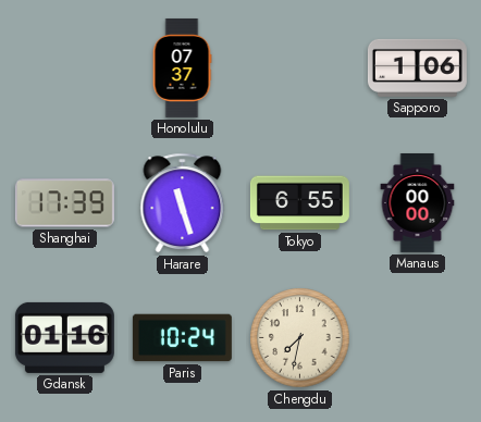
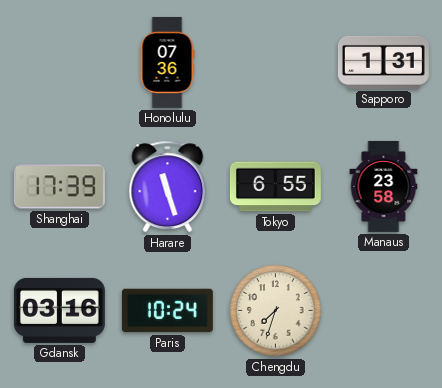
Honolulu: 07:37 -> 07:36 (167, 62)
Sapporo: 1:06 -> 1:31 (383, 62)
Manaus: 00:00 -> 23:58 (384, 186)
Gdansk: 01:16 -> 03:16 (59, 310)
Chengdu: 7:32 -> 7:33 (276, 311)
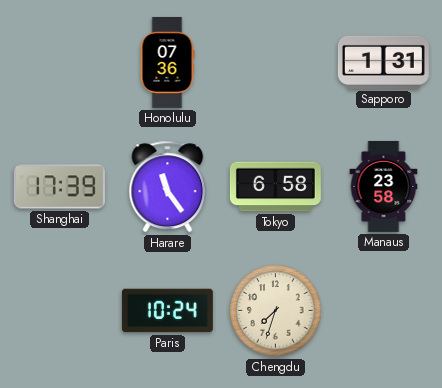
Harare: 11:27 -> 11:24 (168, 187)
Tokyo: 6:55 -> 6:58 (275, 187)
Gdansk: 03:16 -> none (59, 310)
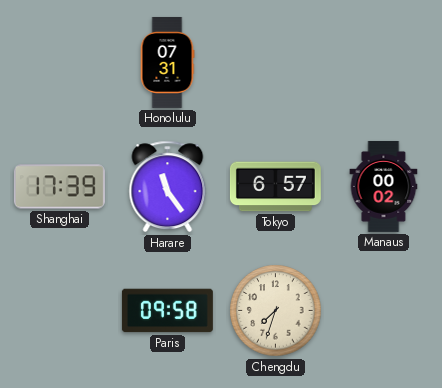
Honolulu: 07:36 -> 07:31 (167, 62)
Sapporo: 1:31 -> none (383, 62)
Tokyo: 6:58 -> 6:57 (275, 187)
Manaus: 23:58 -> 00:02 (384, 186)
Paris: 10:24 -> 09:58 (167, 311)
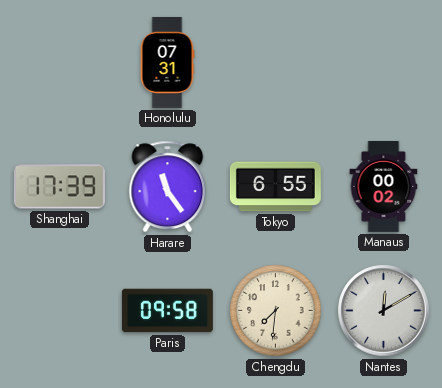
Tokyo: 6:57 -> 6:55 (275, 187)
Chengdu: 7:33 -> 7:31 (276, 311)
Nantes: none -> 12:10 (384, 311)
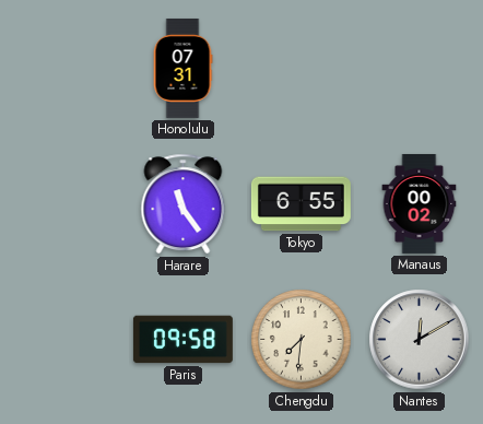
Shanghai: 17:39 -> none (59, 187)
